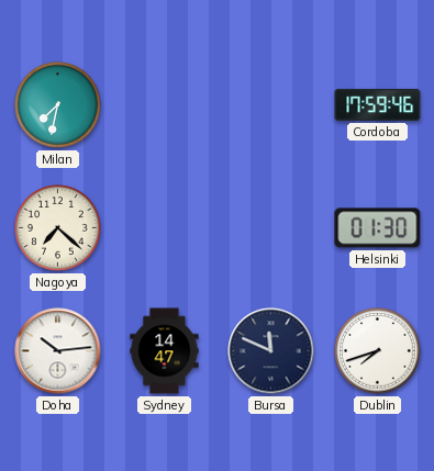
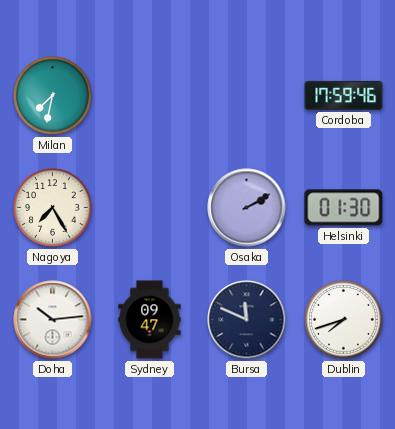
Nagoya: 7:22 -> 7:25 (53, 208)
Osaka: none -> 2:10 (247, 208)
Sydney: 14:47 -> 09:47 (150, 320)
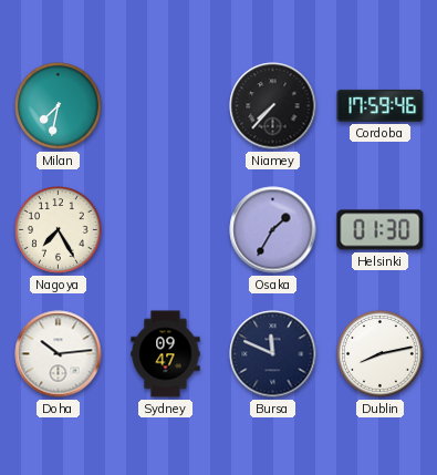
Niamey: none -> 7:37 (273, 106)
Osaka: 2:10 -> 1:35 (273, 230)
Dublin: 7:42 -> 8:13 (381, 354)
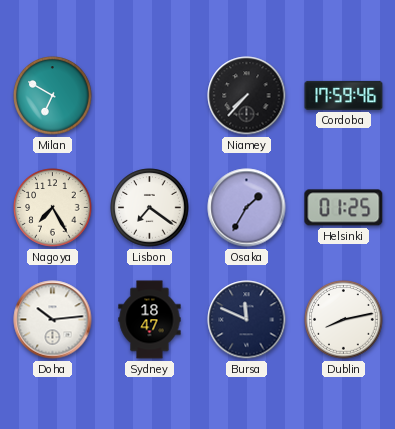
Milan: 7:32 -> 6:50 (53, 96)
Lisbon: none -> 7:21 (150, 208)
Helsinki: 01:30 -> 01:25 (344, 208)
Sydney: 09:47 -> 18:47 (150, 320)
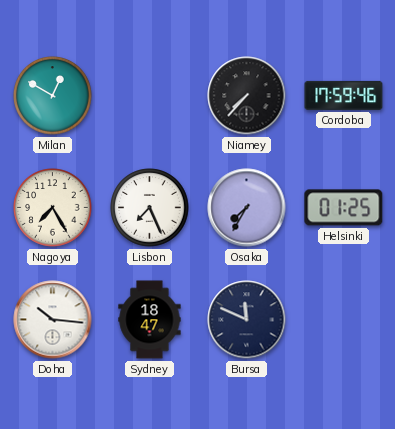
Milan: 6:50 -> 12:50 (53, 96)
Lisbon: 7:21 -> 7:26 (150, 208)
Osaka: 1:35 -> 7:35 (247, 208)
Doha: 10:14 -> 10:16 (53, 320)
Dublin: 8:13 -> none (344, 320)
